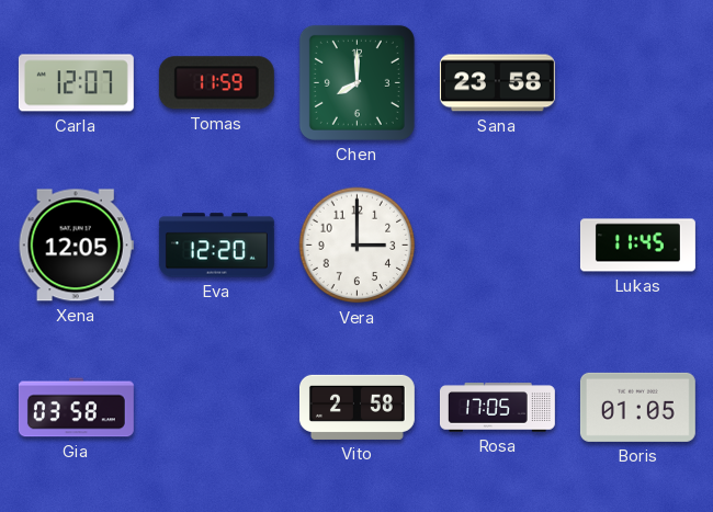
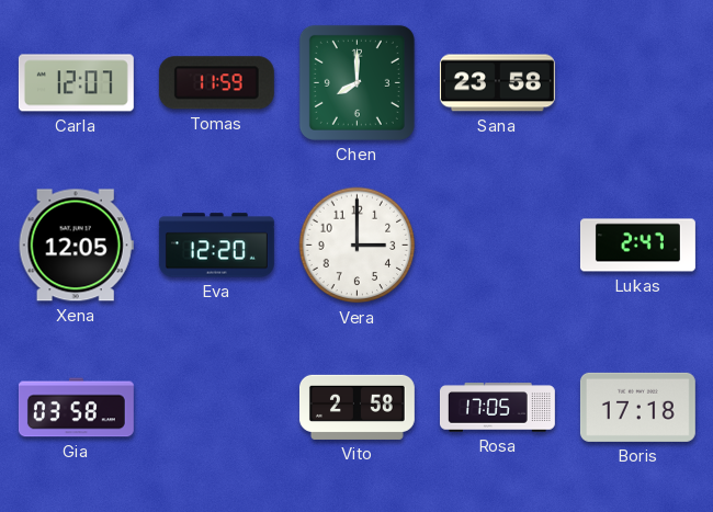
Lukas: 11:45 -> 2:47 (637, 246)
Boris: 01:05 -> 17:18 (637, 407)
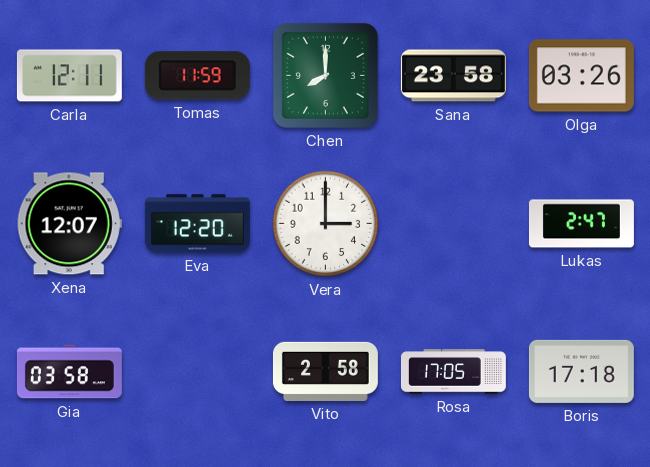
Carla: 12:07 -> 12:11 (69, 76)
Olga: none -> 03:26 (581, 76)
Xena: 12:05 -> 12:07 (69, 224)
